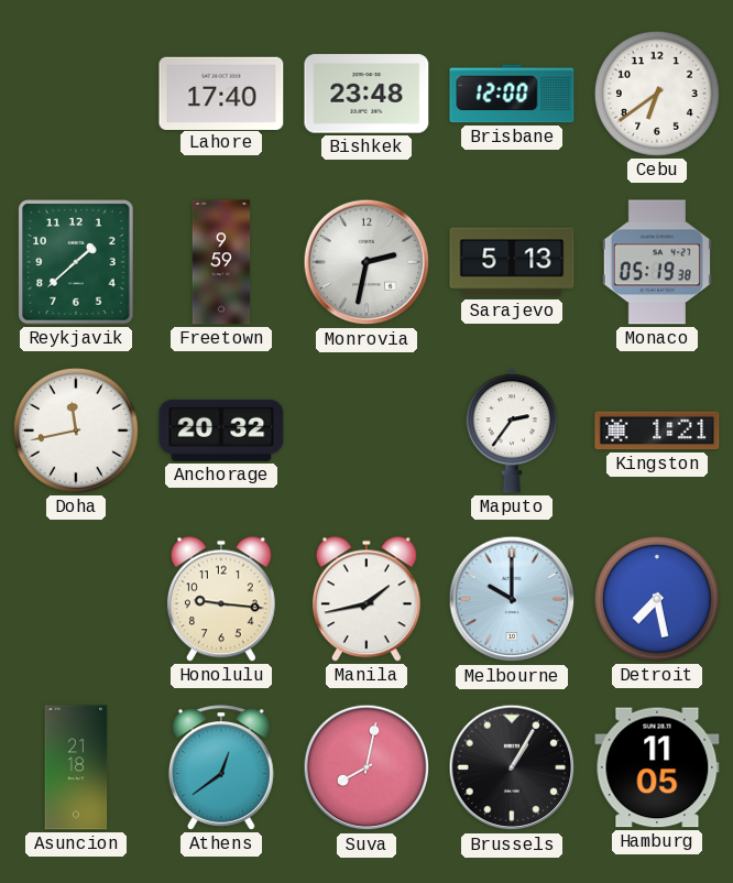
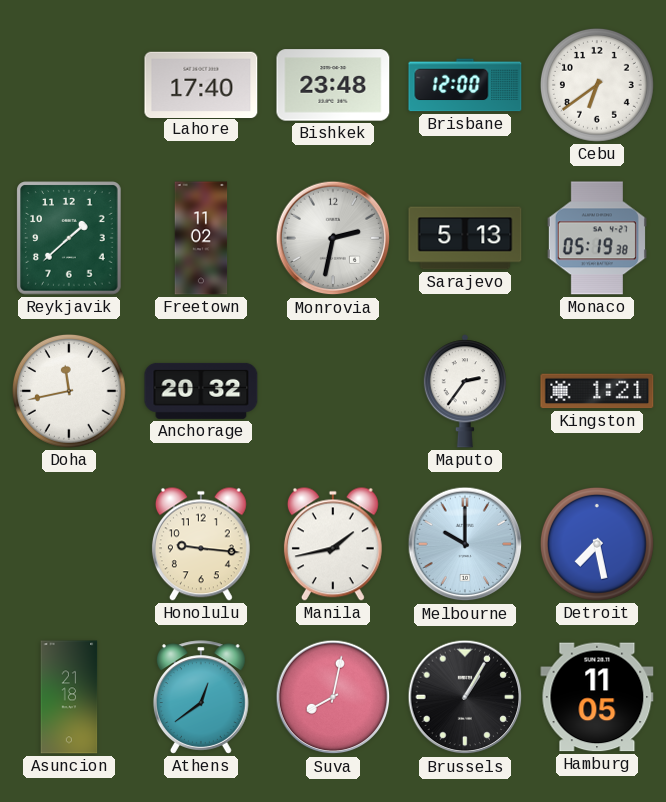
Freetown: 9:59 -> 11:02 (201, 238)
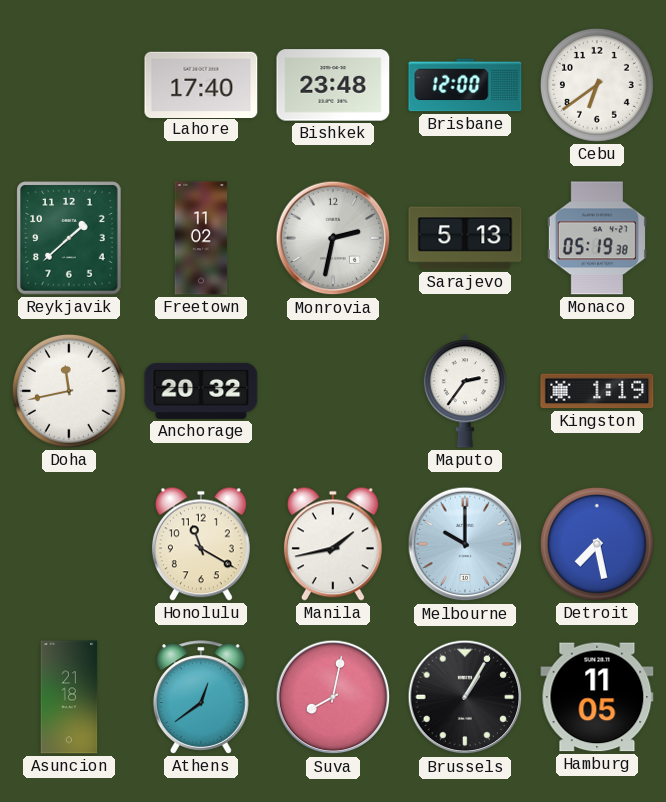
Kingston: 1:21 -> 1:19 (597, 391)
Honolulu: 9:16 -> 11:20 (201, 544)
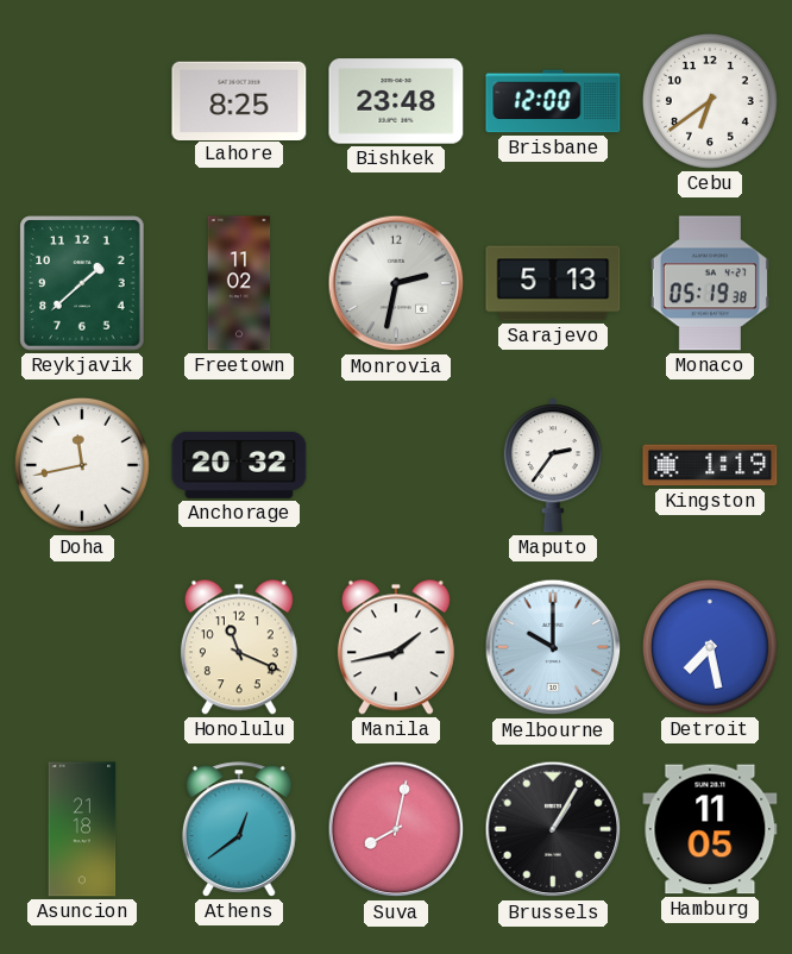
Lahore: 17:40 -> 8:25 (239, 100)
Honolulu: 11:20 -> 11:19 (239, 647)
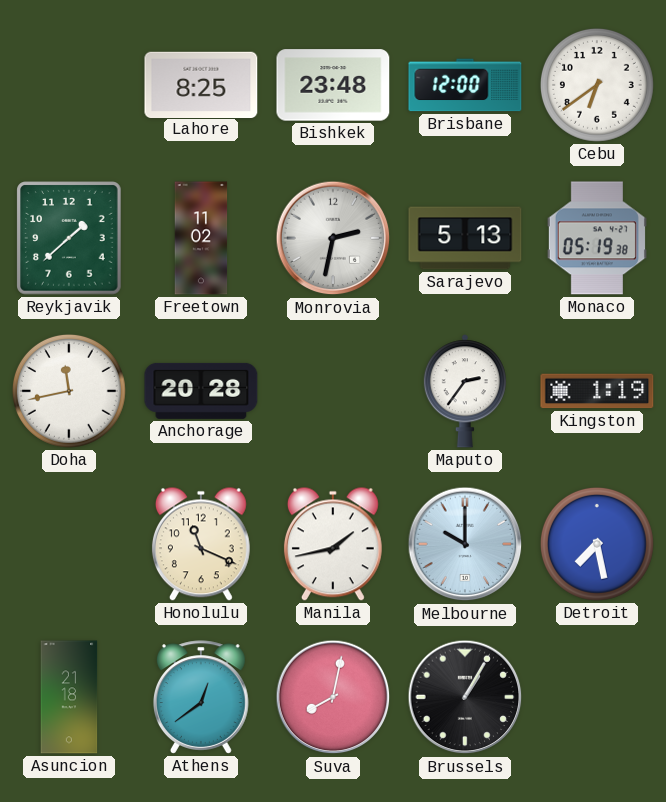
Anchorage: 20:32 -> 20:28 (201, 391)
Hamburg: 11:05 -> none (710, 829)
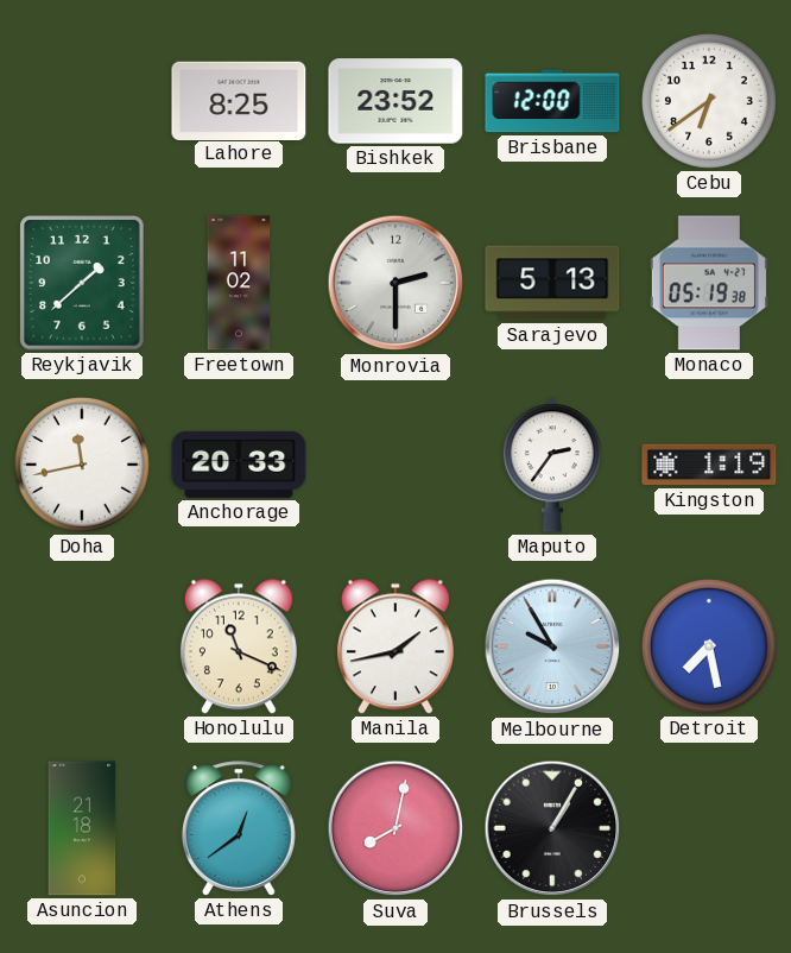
Bishkek: 23:48 -> 23:52 (395, 101)
Monrovia: 2:32 -> 2:30 (395, 283)
Anchorage: 20:28 -> 20:33 (239, 465)
Melbourne: 10:00 -> 9:55 (552, 646)
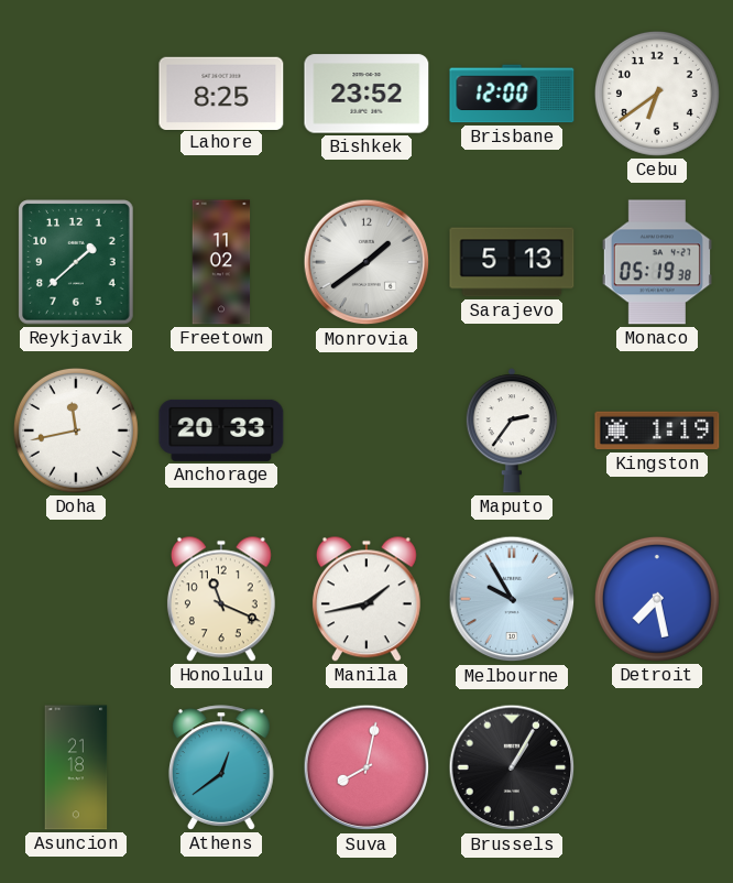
Monrovia: 2:30 -> 1:39 (366, 262)
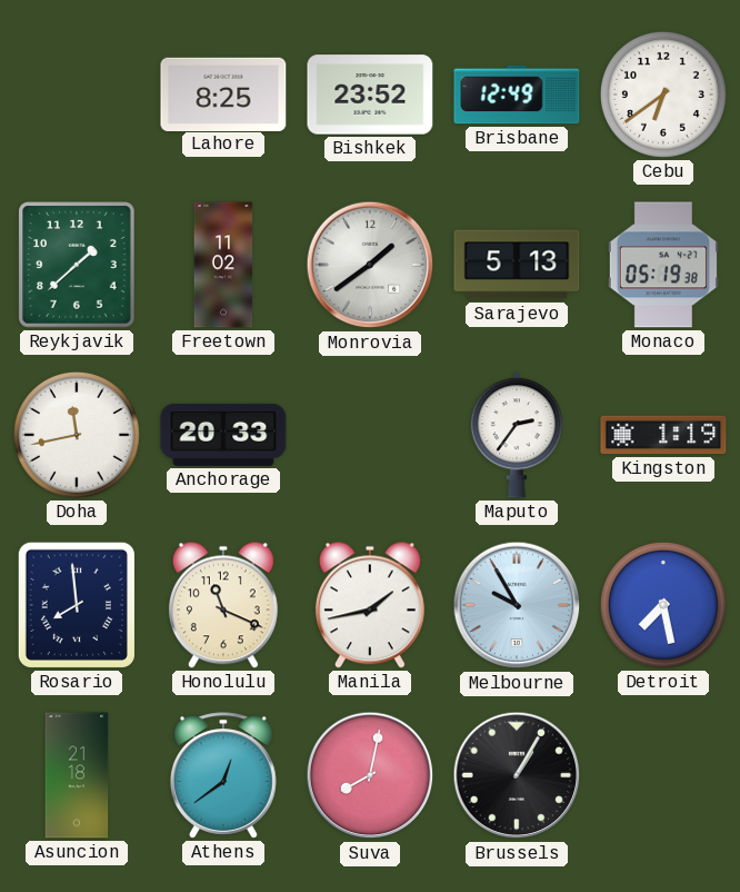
Brisbane: 12:00 -> 12:49 (517, 95)
Rosario: none -> 7:59 (77, 605)
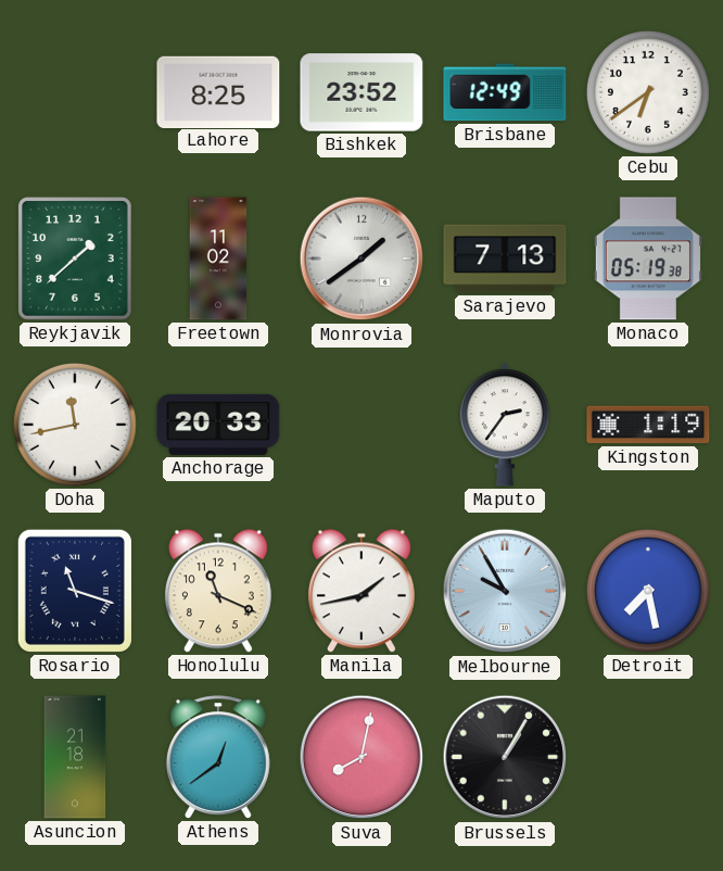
Sarajevo: 5:13 -> 7:13 (505, 258)
Rosario: 7:59 -> 11:18 (75, 591)
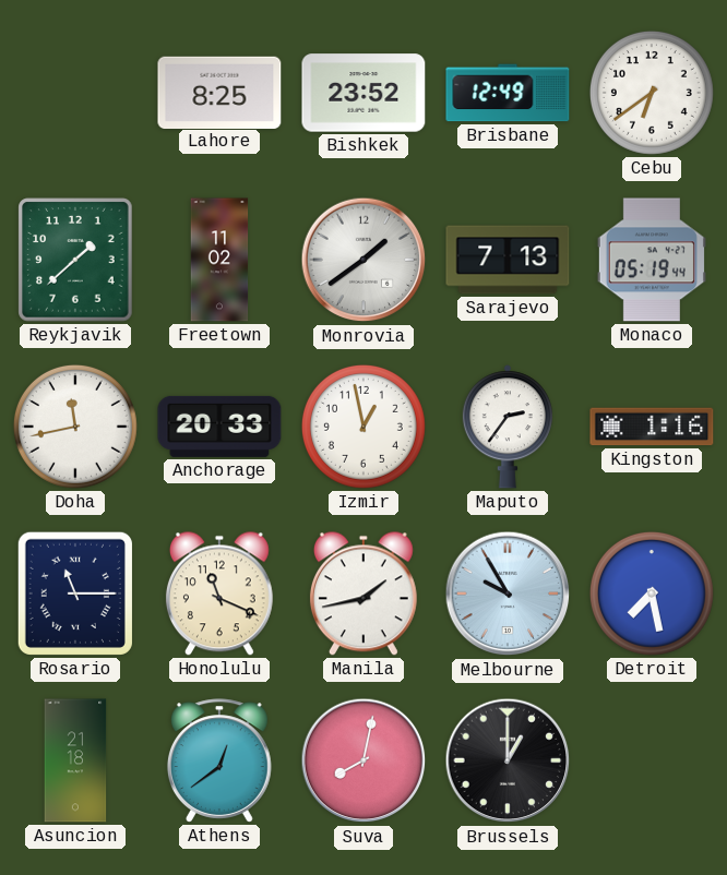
Monaco: 05:19:38 -> 05:19:44 (652, 260)
Izmir: none -> 12:58 (364, 427)
Kingston: 1:19 -> 1:16 (652, 427)
Rosario: 11:18 -> 11:15 (75, 594)
Brussels: 1:05 -> 1:00 (508, 760)
